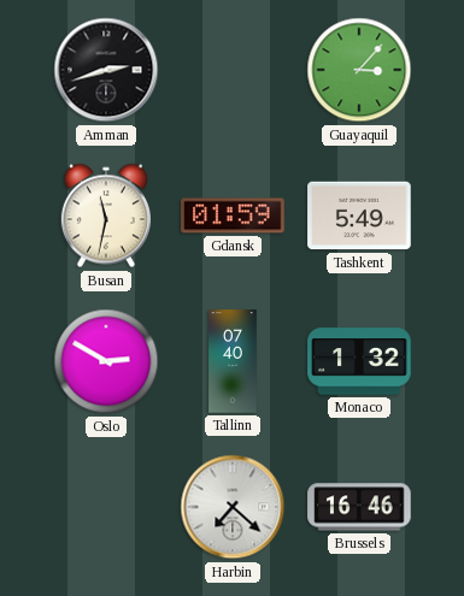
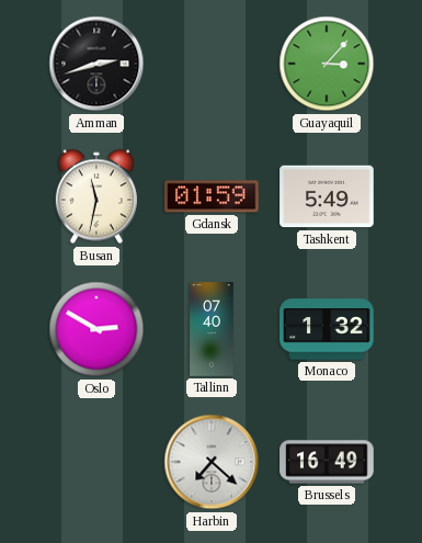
Brussels: 16:46 -> 16:49 (327, 462)
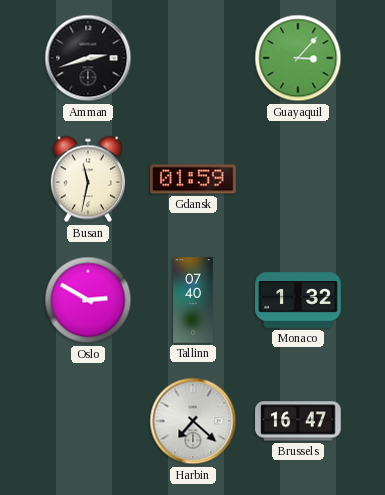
Tashkent: 5:49 -> none (327, 196)
Brussels: 16:49 -> 16:47 (298, 421)
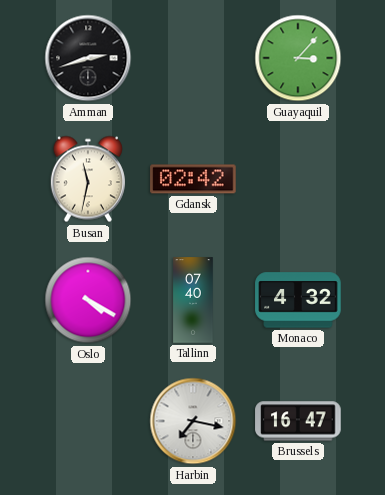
Gdansk: 01:59 -> 02:42 (193, 179)
Oslo: 2:50 -> 4:20 (88, 300)
Monaco: 1:32 -> 4:32 (298, 300)
Harbin: 7:22 -> 7:17 (193, 421)
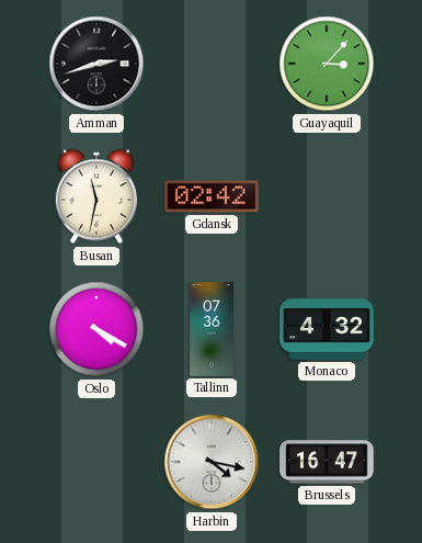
Tallinn: 07:40 -> 07:36 (212, 329)
Harbin: 7:17 -> 4:17 (212, 462)
